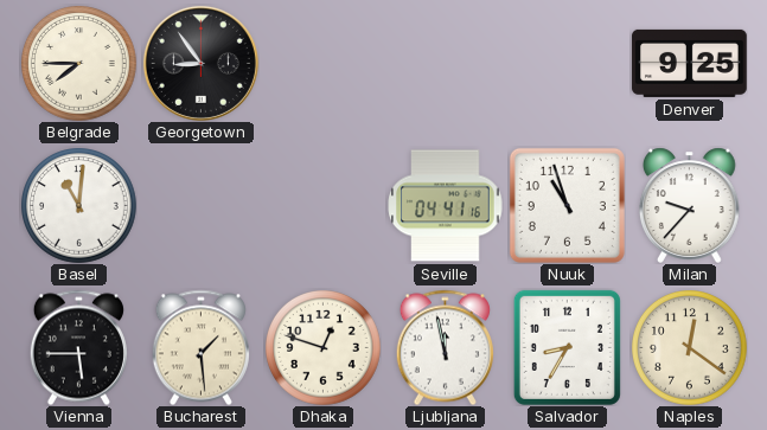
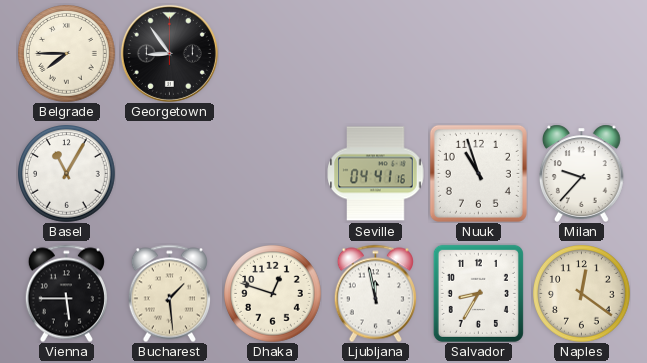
Denver: 9:25 -> none (690, 63)
Basel: 11:01 -> 11:05 (67, 174)
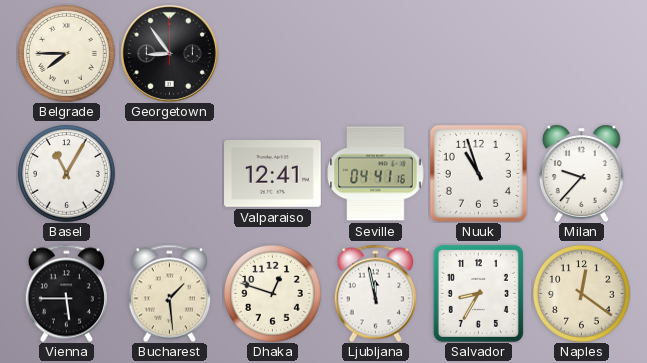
Valparaiso: none -> 12:41 (273, 174)
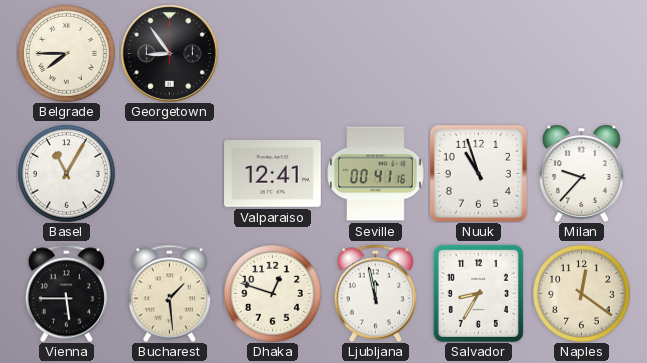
Seville: 04:41 -> 00:41 (375, 174)
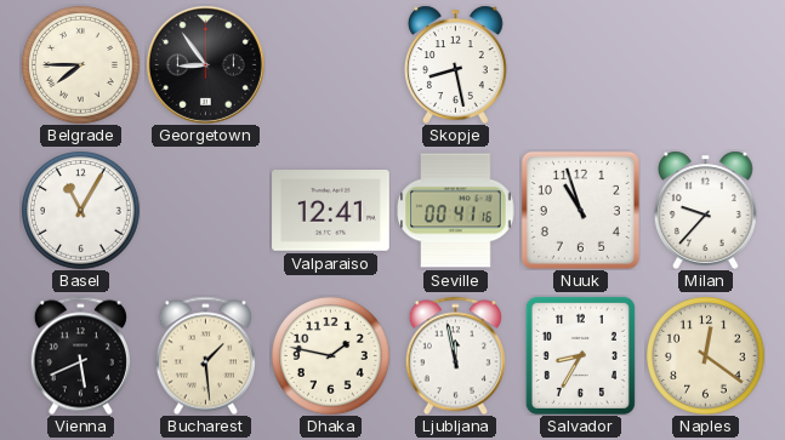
Skopje: none -> 8:28 (455, 64)
Vienna: 5:45 -> 5:41 (80, 355)
Dhaka: 12:48 -> 1:47 (331, 356)
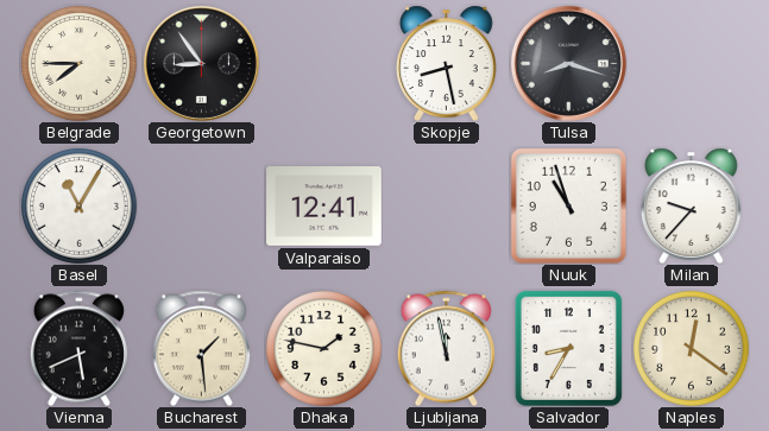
Tulsa: none -> 8:18 (568, 63)
Seville: 00:41 -> none (455, 211)
